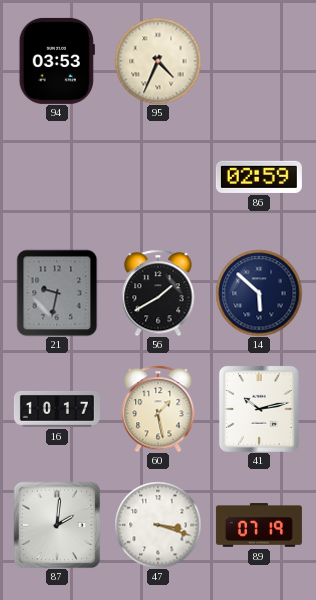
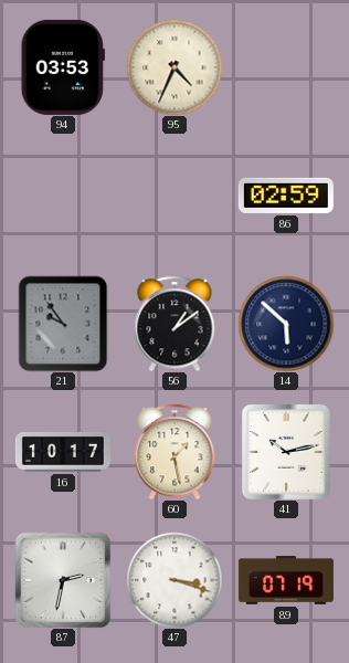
21: 9:32 -> 9:54 (63, 324)
56: 1:40 -> 1:09 (174, 324)
87: 2:01 -> 2:32 (63, 580)
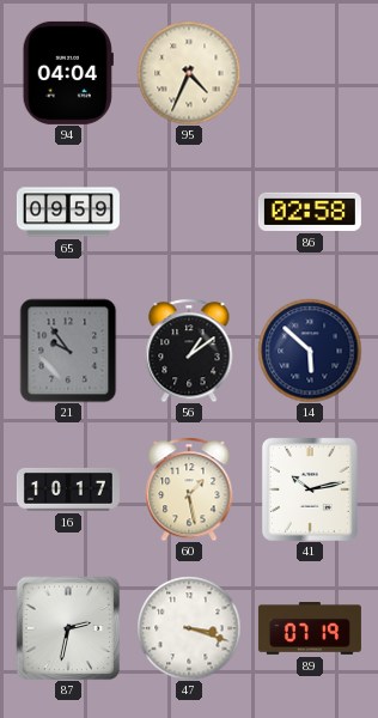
94: 03:53 -> 04:04 (68, 73)
65: none -> 09:59 (68, 212)
86: 02:59 -> 02:58 (310, 212)
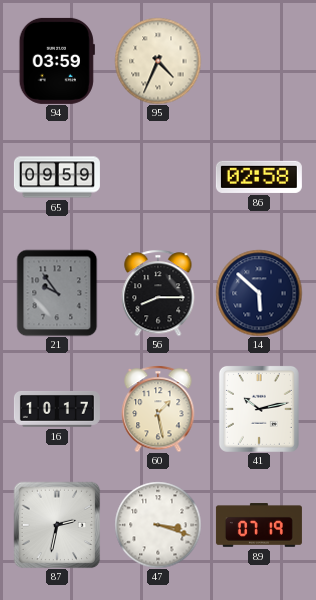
94: 04:04 -> 03:59 (57, 61)
56: 1:09 -> 8:15 (158, 293)
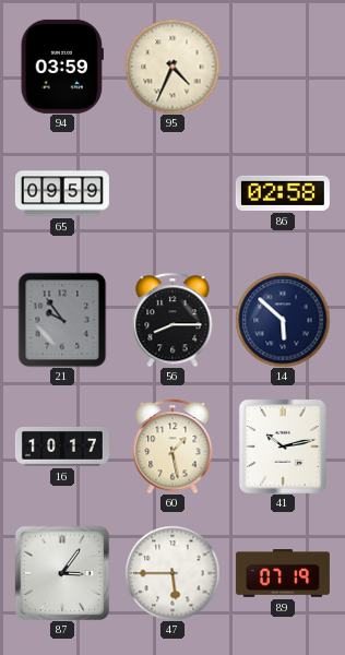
87: 2:32 -> 3:06 (62, 573)
47: 3:18 -> 5:45 (172, 573)
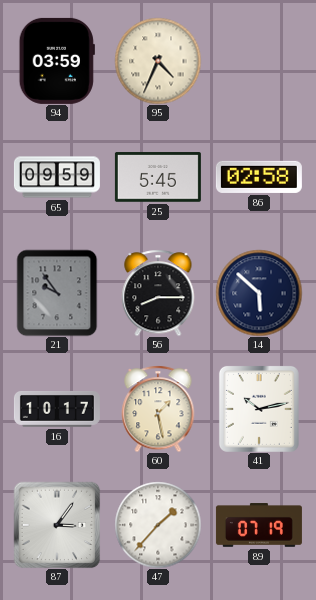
25: none -> 5:45 (158, 177)
47: 5:45 -> 1:37 (158, 525)
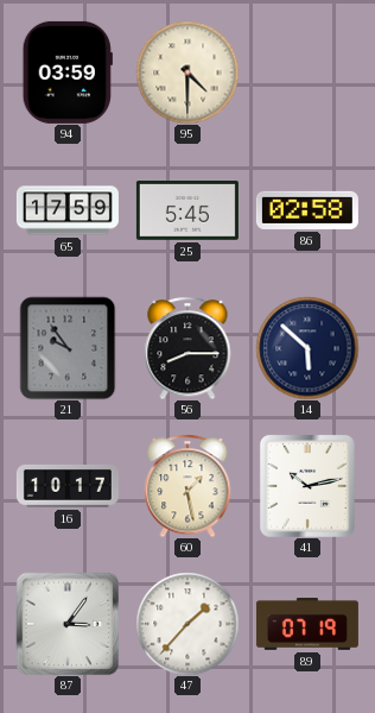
95: 4:34 -> 4:30 (188, 72)
65: 09:59 -> 17:59 (68, 210)
